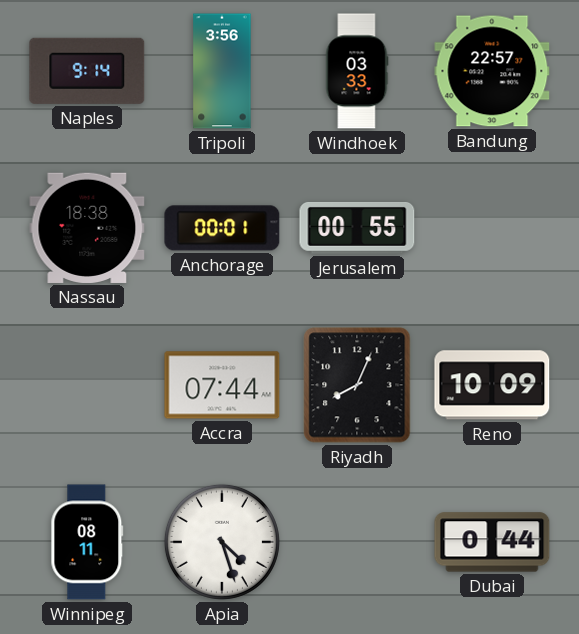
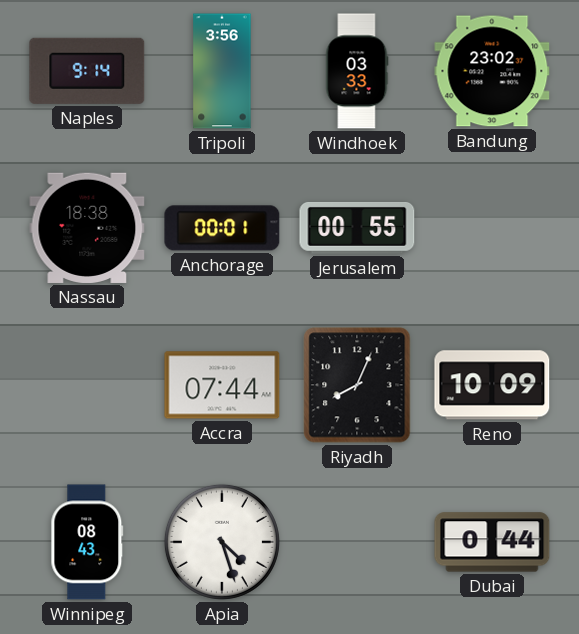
Bandung: 22:57 -> 23:02 (492, 71)
Winnipeg: 08:11 -> 08:43 (87, 542)
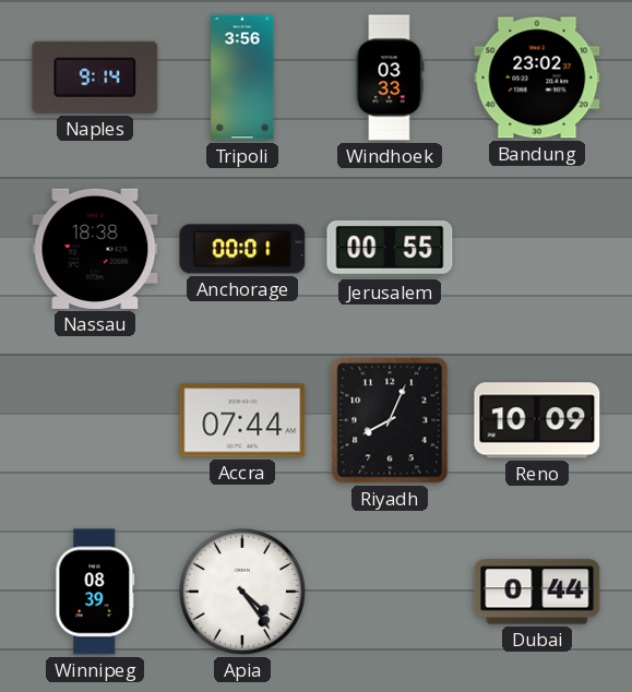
Winnipeg: 08:43 -> 08:39 (95, 592)
Apia: 4:27 -> 4:24 (242, 592)
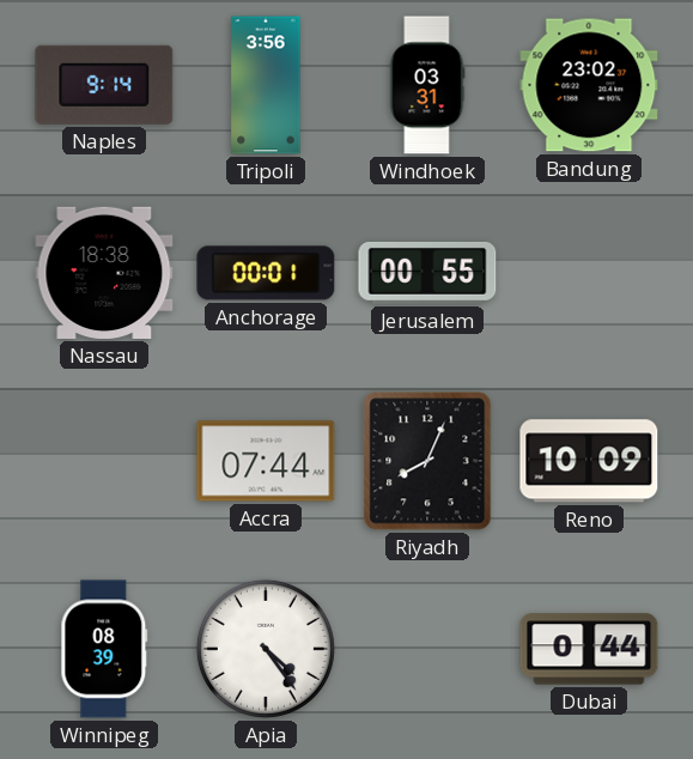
Windhoek: 03:33 -> 03:31 (427, 85)
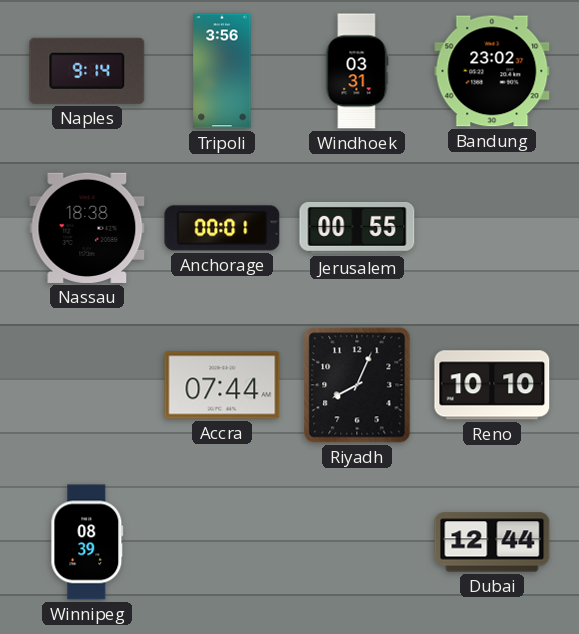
Reno: 10:09 -> 10:10 (492, 385)
Apia: 4:24 -> none (266, 649)
Dubai: 0:44 -> 12:44 (492, 542)
